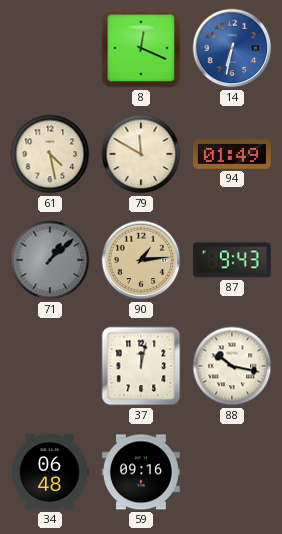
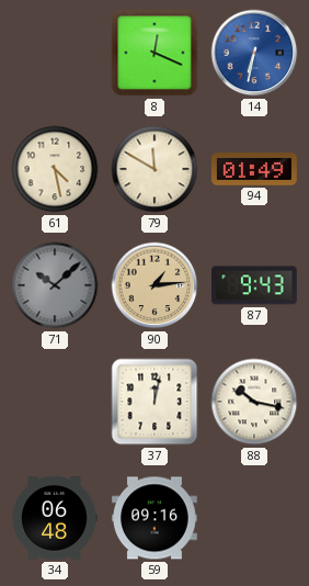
71: 1:08 -> 10:08 (55, 285)
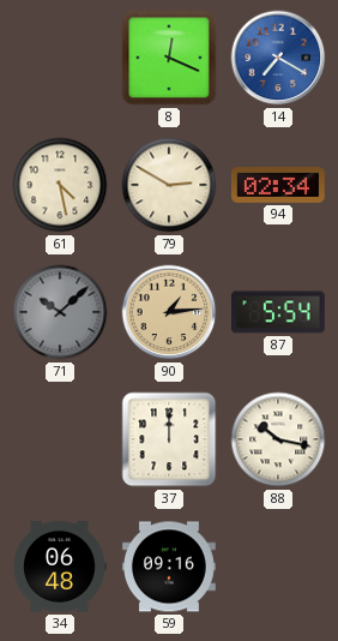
14: 6:32 -> 7:20 (278, 58)
79: 11:50 -> 2:50 (169, 185)
94: 01:49 -> 02:34 (278, 185)
87: 9:43 -> 5:54 (278, 312)
37: 12:02 -> 12:00 (169, 439)
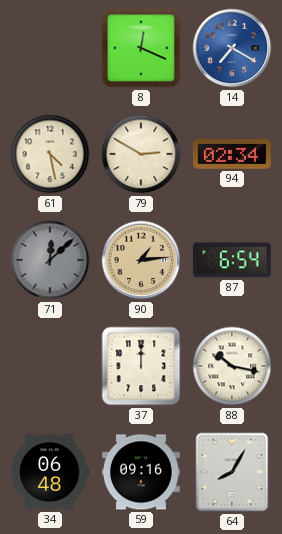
71: 10:08 -> 12:08 (50, 260)
87: 5:54 -> 6:54 (232, 260)
64: none -> 8:05 (232, 472)
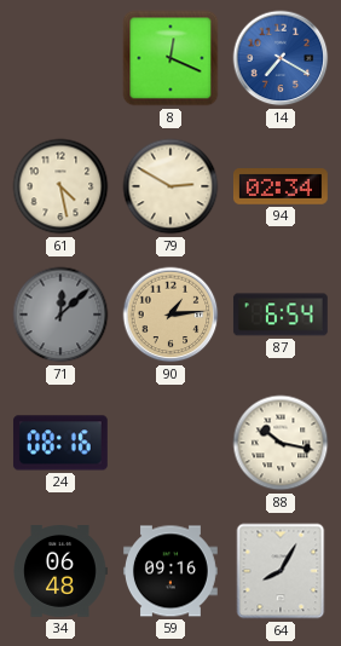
24: none -> 08:16 (60, 443)
37: 12:00 -> none (141, 366)
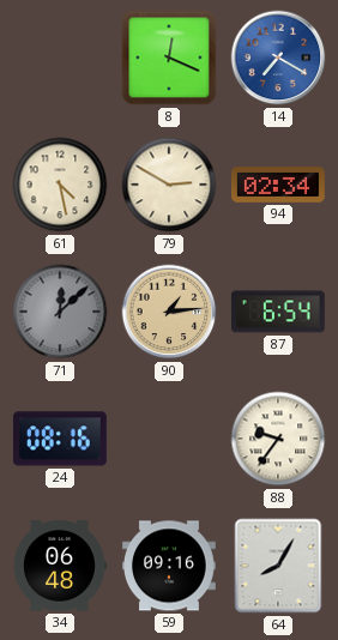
88: 10:17 -> 9:36 (278, 439)
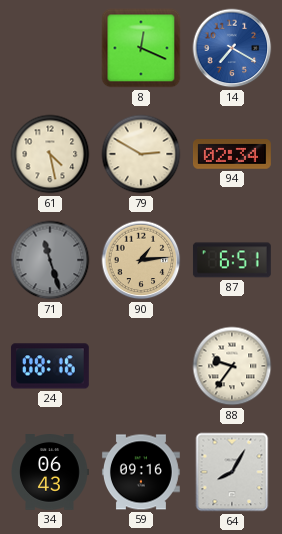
71: 12:08 -> 11:27 (50, 260)
87: 6:54 -> 6:51 (232, 260)
34: 06:48 -> 06:43 (50, 473)
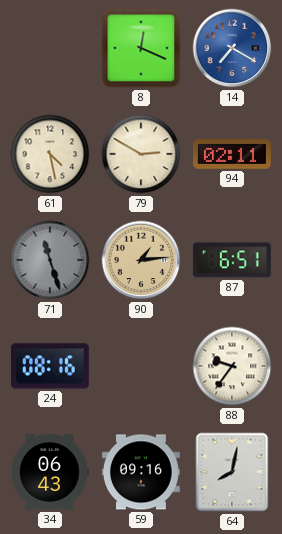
94: 02:34 -> 02:11 (232, 154)
64: 8:05 -> 8:02 (232, 472)
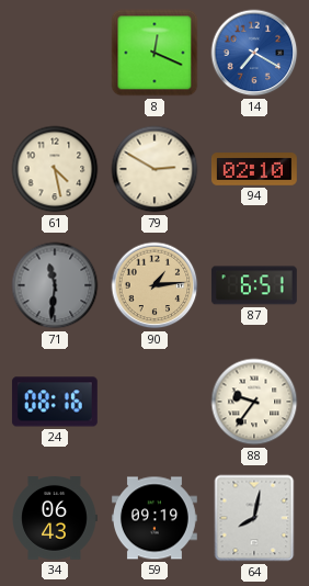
94: 02:11 -> 02:10 (254, 169)
71: 11:27 -> 11:31 (55, 285)
59: 09:16 -> 09:19 (154, 518)
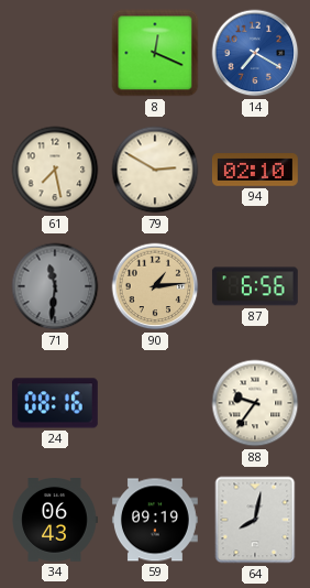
61: 4:28 -> 7:28 (55, 170)
87: 6:51 -> 6:56 (255, 286)
